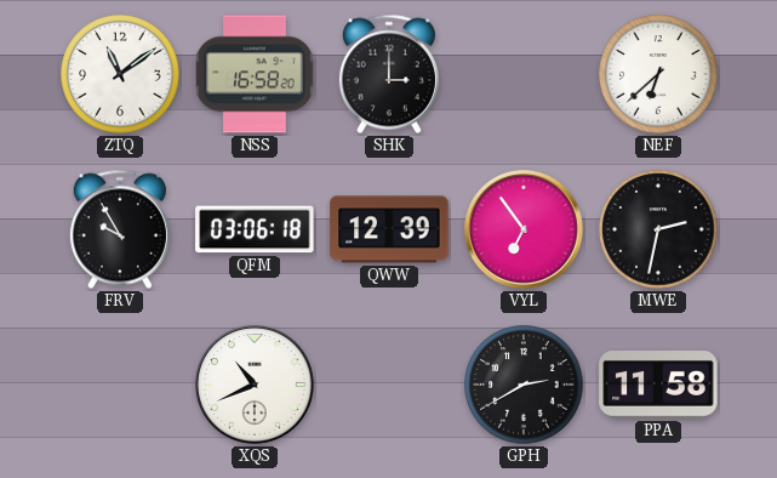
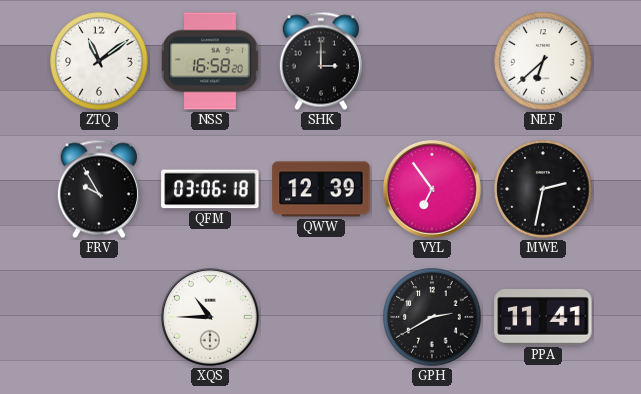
XQS: 10:41 -> 10:45 (211, 318)
PPA: 11:58 -> 11:41 (543, 318)
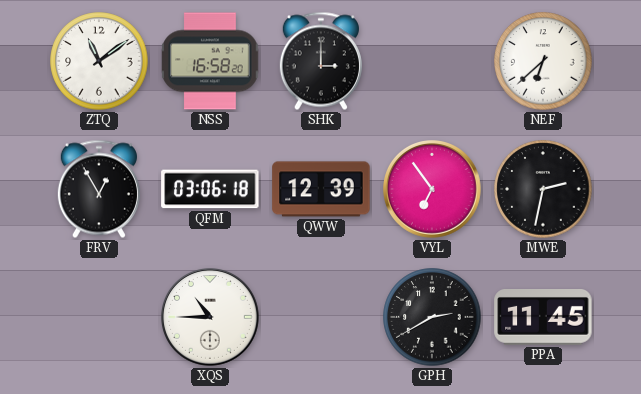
FRV: 9:55 -> 12:55 (99, 189)
PPA: 11:41 -> 11:45 (543, 318)
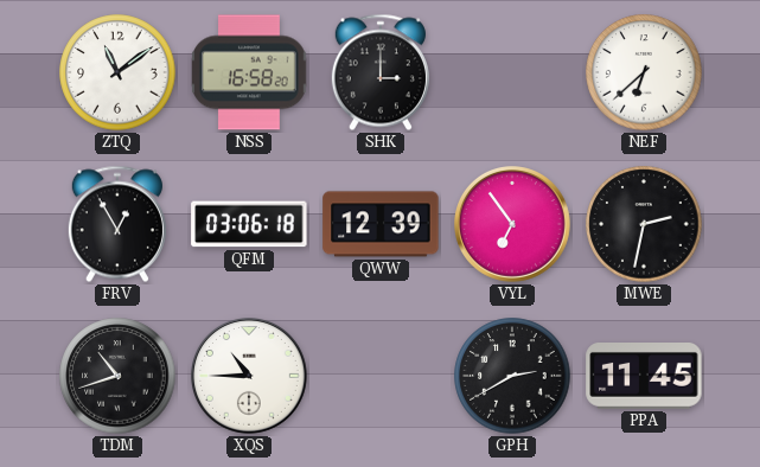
TDM: none -> 10:42 (117, 376)
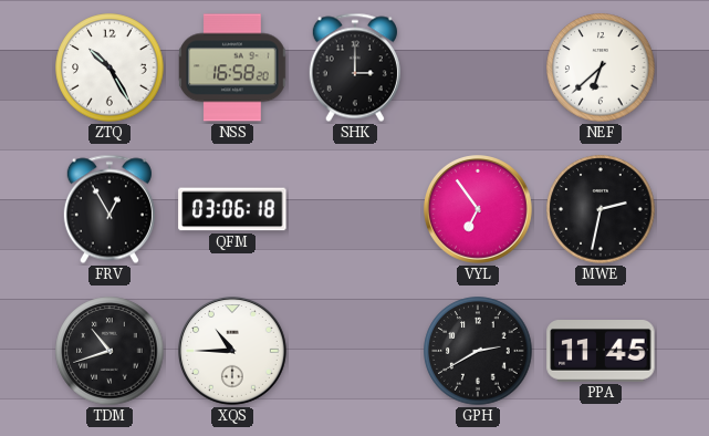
ZTQ: 11:09 -> 10:25 (110, 68)
QWW: 12:39 -> none (381, 224)
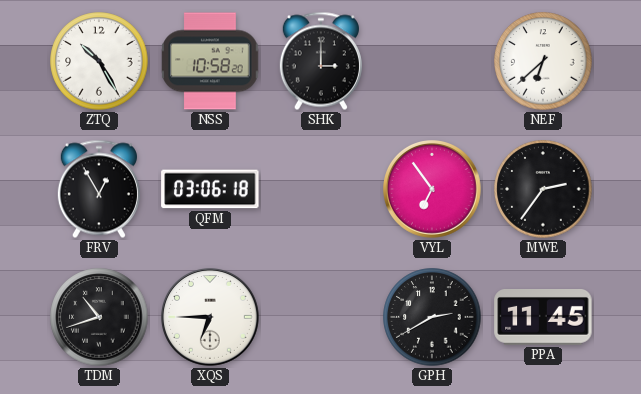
NSS: 16:58 -> 10:58 (210, 61)
MWE: 2:32 -> 2:36 (543, 189)
XQS: 10:45 -> 6:45 (211, 318)
